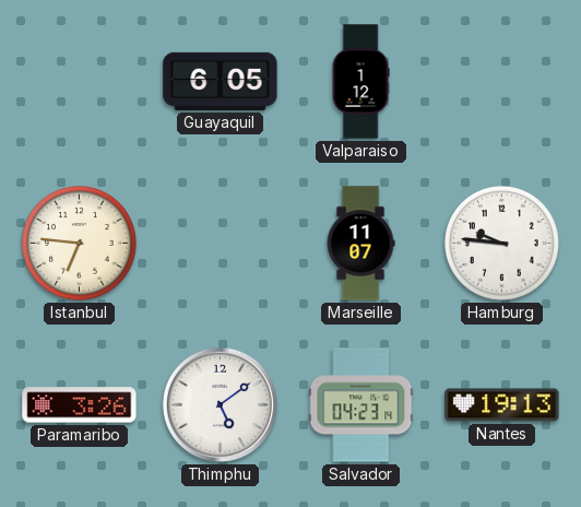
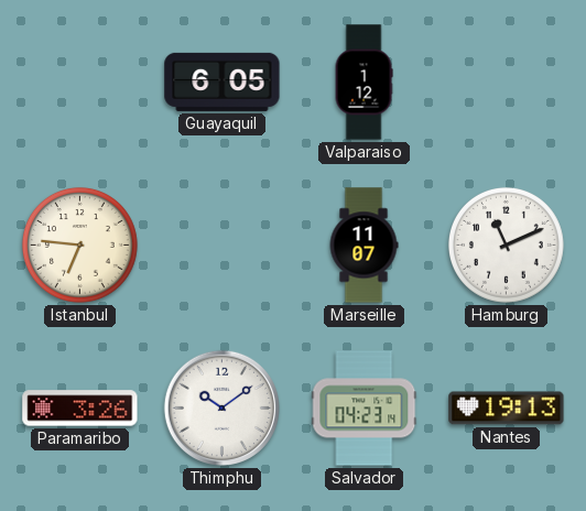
Hamburg: 9:46 -> 11:11 (506, 244)
Thimphu: 5:09 -> 10:09 (221, 407)
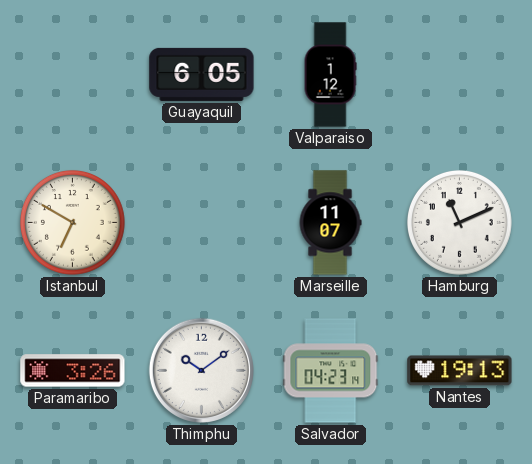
Istanbul: 6:46 -> 6:50 (72, 222)
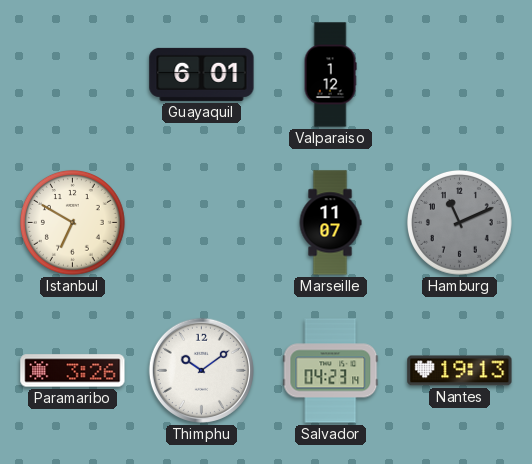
Guayaquil: 6:05 -> 6:01 (202, 74)
Hamburg dial: white -> grey (459, 222)
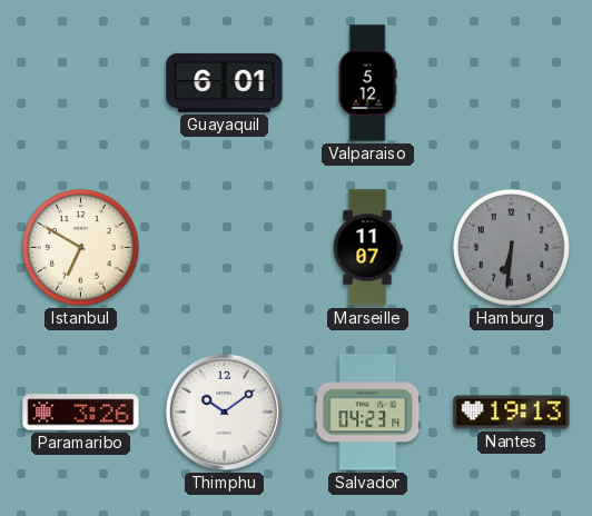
Valparaiso: 1:12 -> 5:12 (367, 83)
Hamburg: 11:11 -> 6:31 (511, 247)
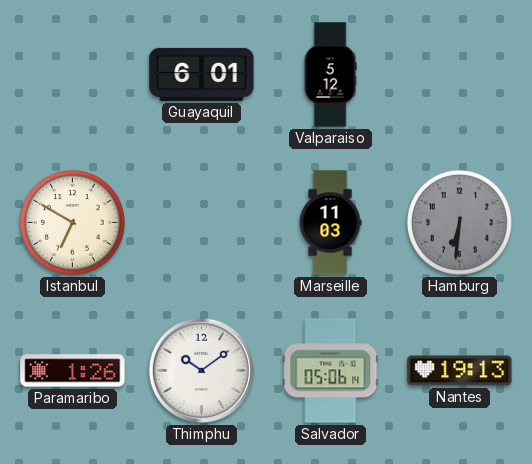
Marseille: 11:07 -> 11:03 (330, 223)
Paramaribo: 3:26 -> 1:26 (73, 371)
Salvador: 04:23 -> 05:06 (331, 371)
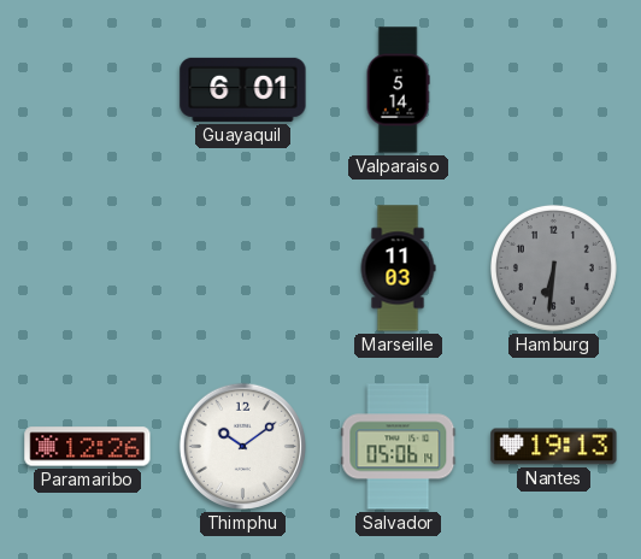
Valparaiso: 5:12 -> 5:14 (398, 90)
Istanbul: 6:50 -> none (72, 222)
Paramaribo: 1:26 -> 12:26 (88, 447)
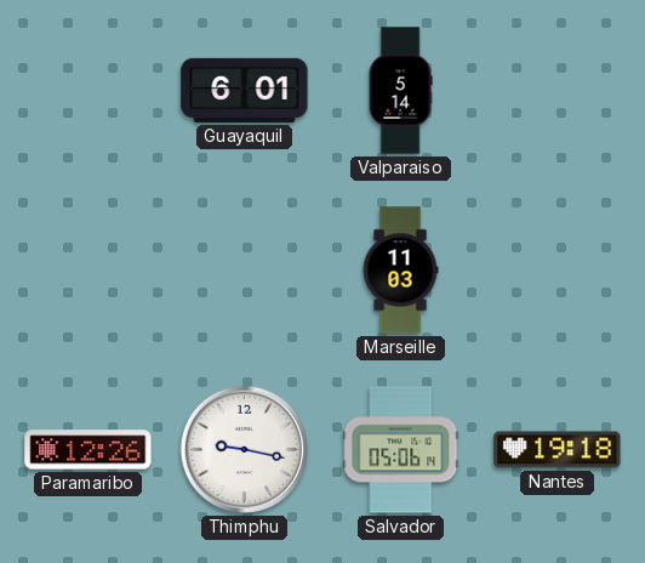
Hamburg: 6:31 -> none (553, 267)
Thimphu: 10:09 -> 9:17 (244, 449)
Nantes: 19:13 -> 19:18 (558, 450)
